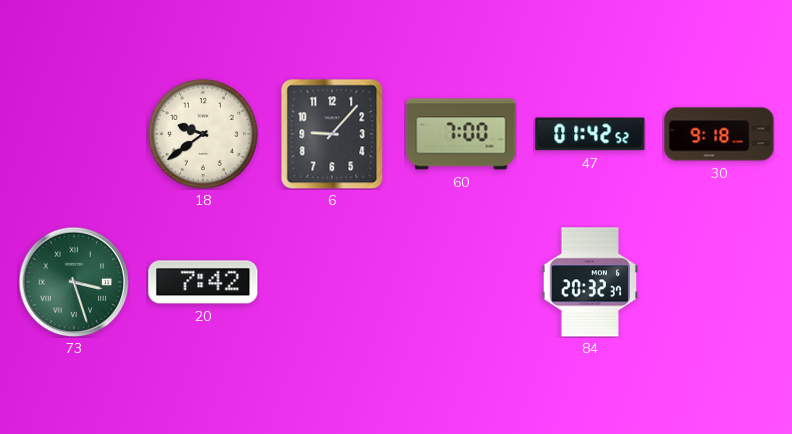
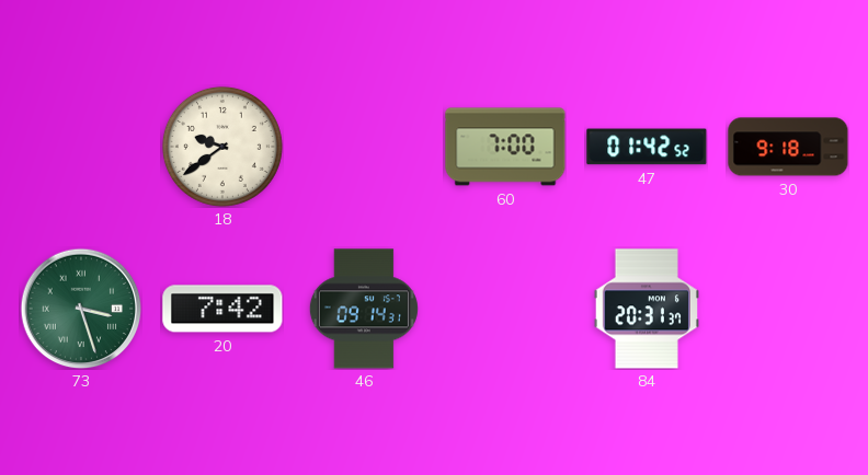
6: 9:07 -> none (332, 134)
46: none -> 09:14 (364, 309)
84: 20:32 -> 20:31 (647, 309)
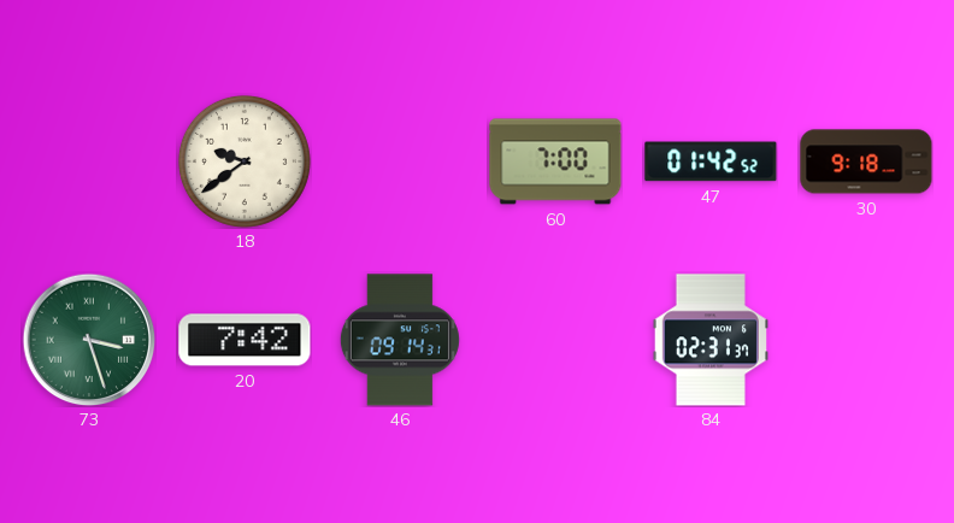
84: 20:31 -> 02:31 (711, 340)
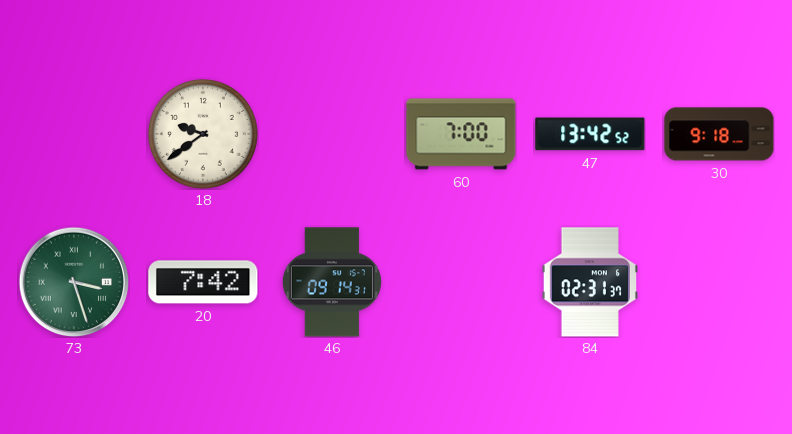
47: 01:42 -> 13:42 (590, 134)
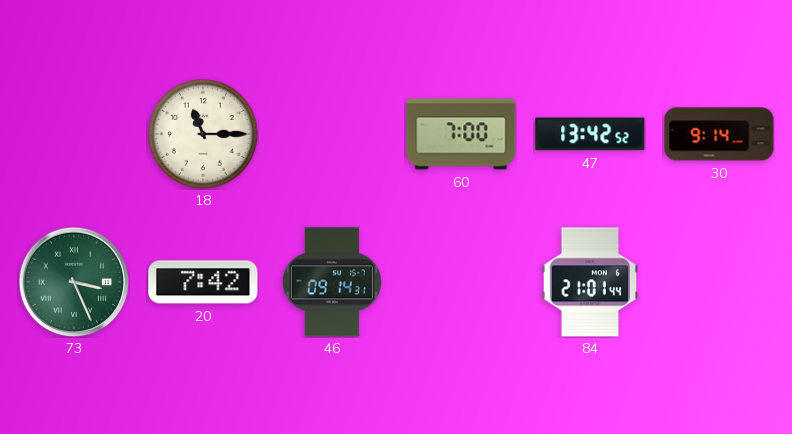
18: 9:39 -> 11:15 (203, 134)
30: 9:18 -> 9:14 (719, 134)
73: 3:27 -> 3:26 (74, 282)
84: 02:31 -> 21:01 (590, 282)
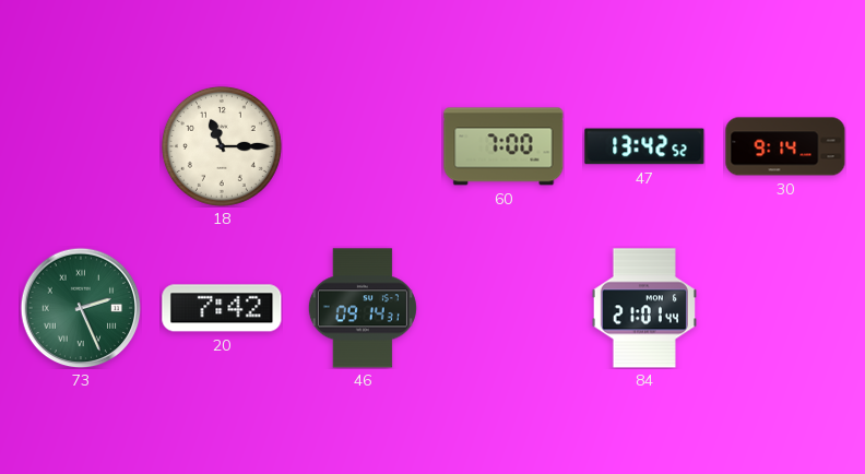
73: 3:26 -> 2:26 (81, 308)
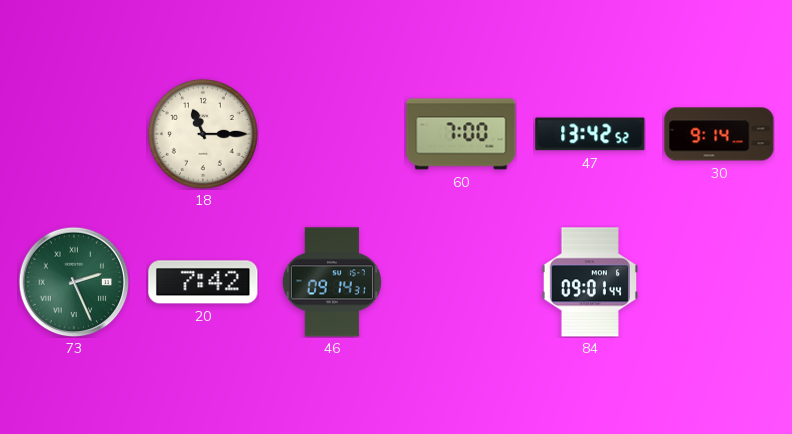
84: 21:01 -> 09:01 (590, 282)
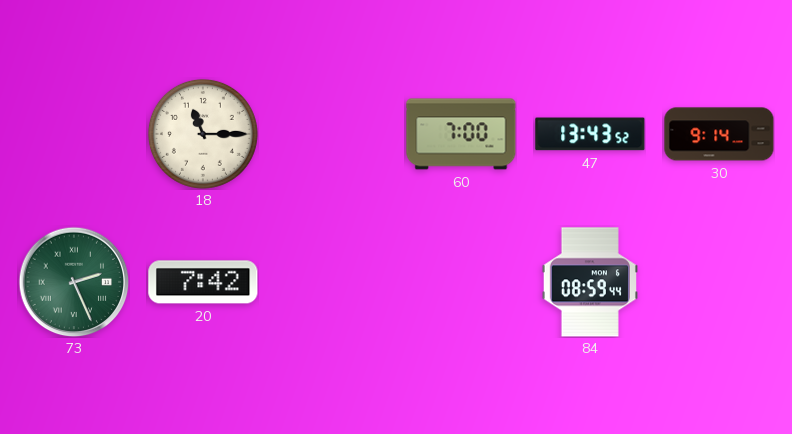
47: 13:42 -> 13:43 (590, 134)
46: 09:14 -> none (332, 282)
84: 09:01 -> 08:59 (590, 282)
